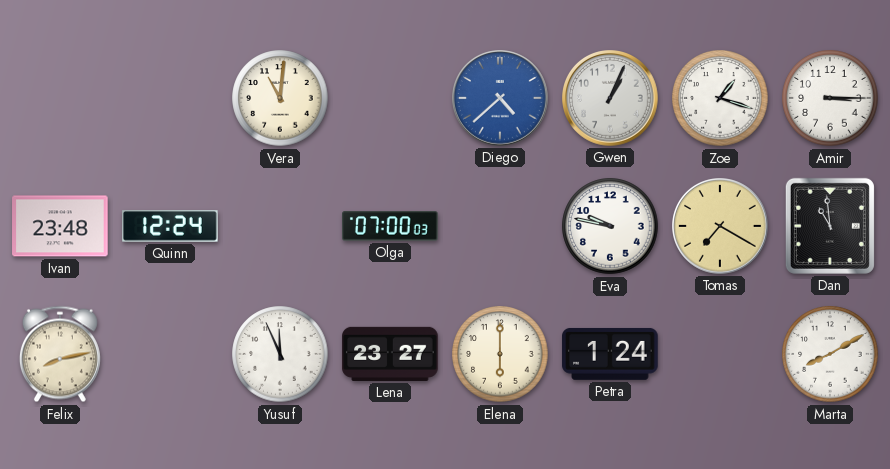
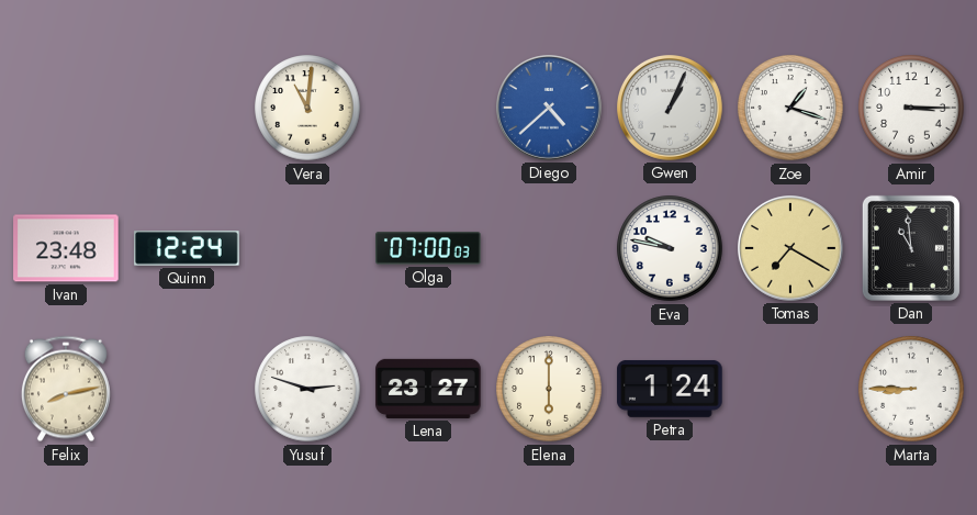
Yusuf: 11:56 -> 2:48 (307, 389)
Marta: 8:10 -> 8:45 (911, 389)
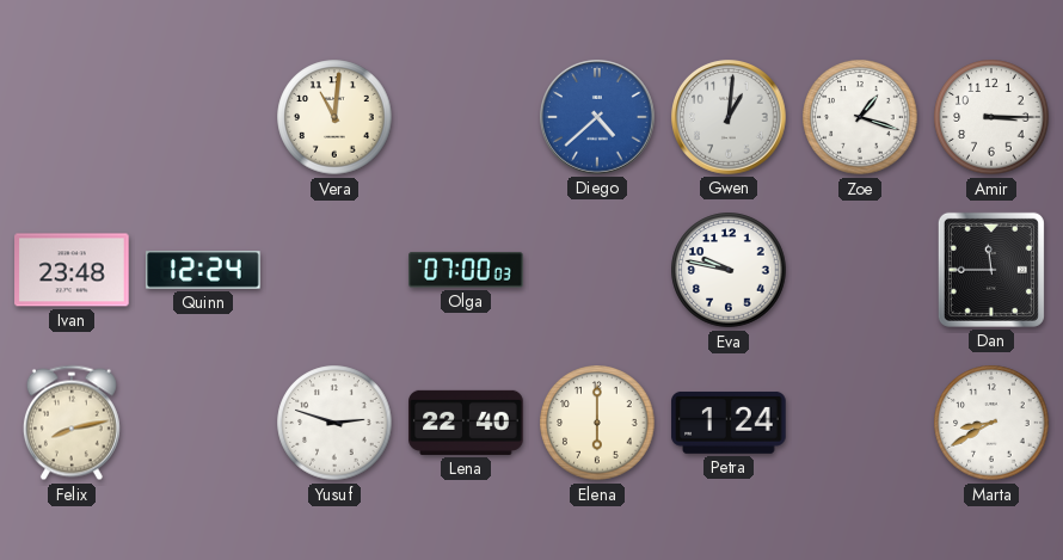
Gwen: 1:04 -> 1:01 (730, 118)
Tomas: 7:20 -> none (791, 249)
Dan: 10:59 -> 11:45 (991, 270)
Lena: 23:27 -> 22:40 (466, 423)
Marta: 8:45 -> 8:40 (991, 423)
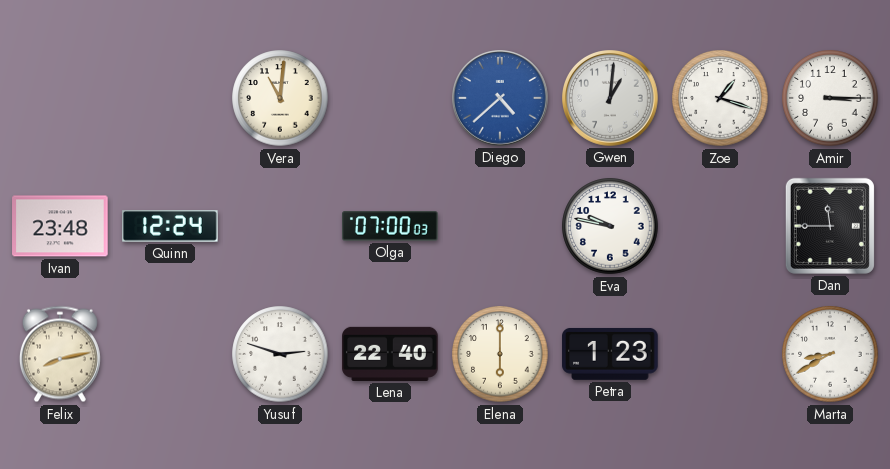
Petra: 1:24 -> 1:23 (610, 354)
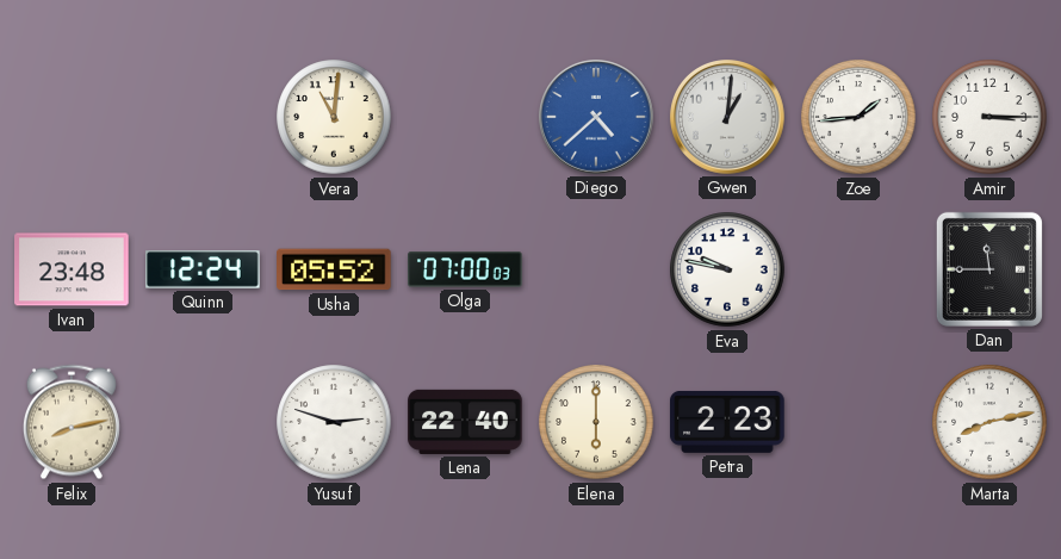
Zoe: 1:18 -> 1:44 (858, 117)
Usha: none -> 05:52 (334, 269)
Petra: 1:23 -> 2:23 (727, 422)
Marta: 8:40 -> 8:13 (989, 422)
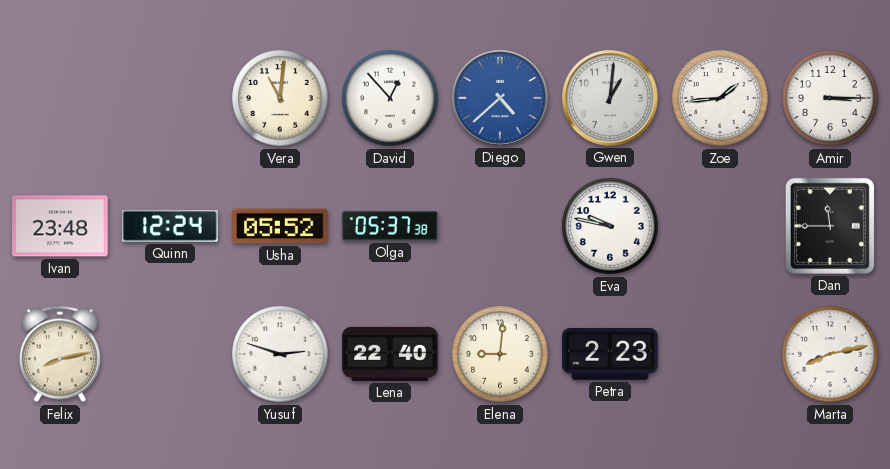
David: none -> 12:53 (390, 98)
Olga: 07:00 -> 05:37 (390, 226)
Elena: 6:00 -> 9:01 (500, 354)
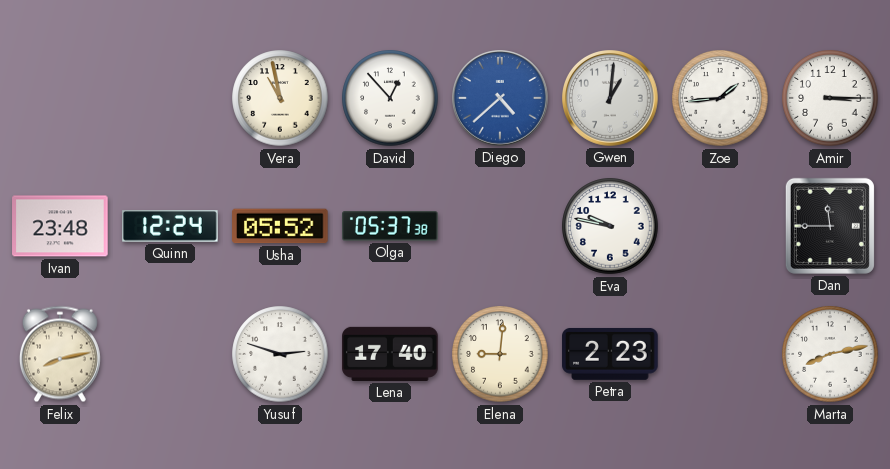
Vera: 11:01 -> 10:58 (280, 98)
Lena: 22:40 -> 17:40 (390, 354)
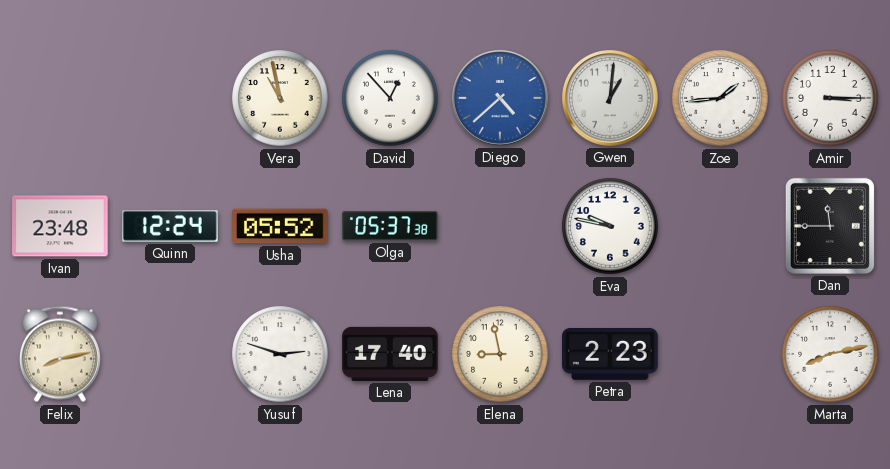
Elena: 9:01 -> 8:58 (500, 354)
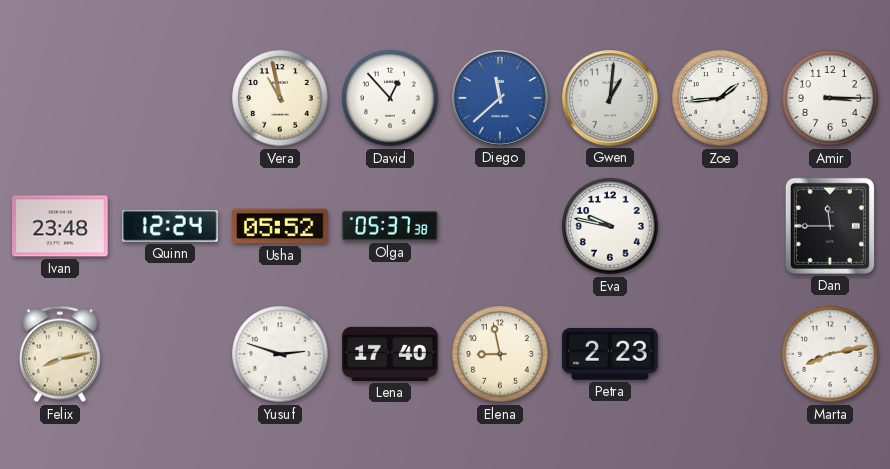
Diego: 4:38 -> 11:38 (501, 99)
